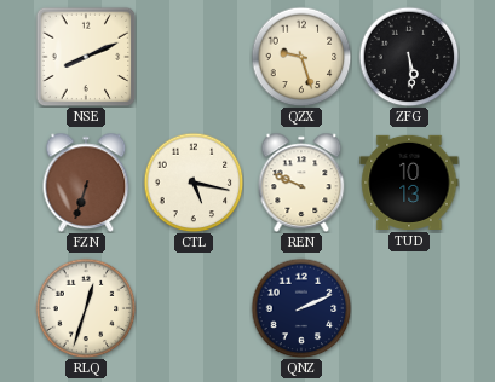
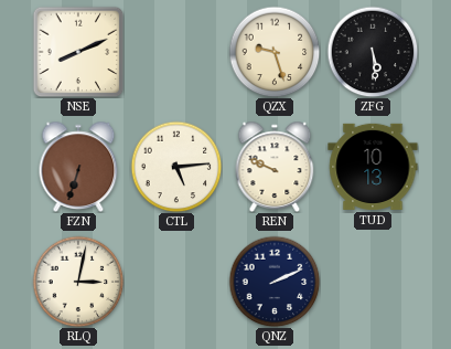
CTL: 5:17 -> 5:14 (176, 167)
RLQ: 12:33 -> 3:02 (78, 282)
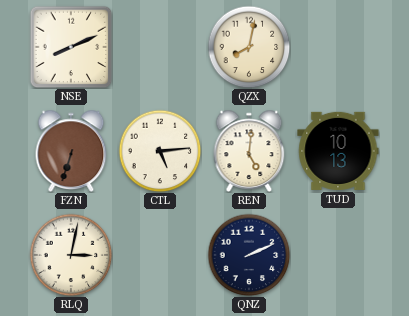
QZX: 9:27 -> 8:02 (249, 47)
ZFG: 5:29 -> none (373, 52)
REN: 9:49 -> 5:01 (249, 151)
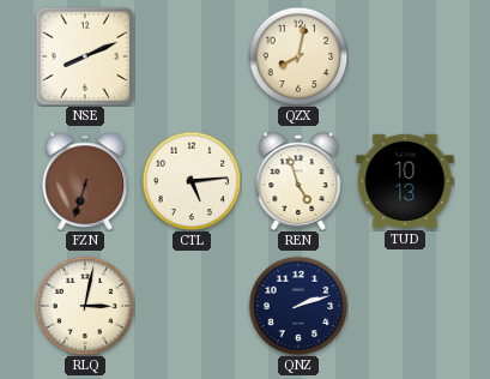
REN: 5:01 -> 4:57 (298, 181)
QNZ: 2:11 -> 2:12 (298, 306)
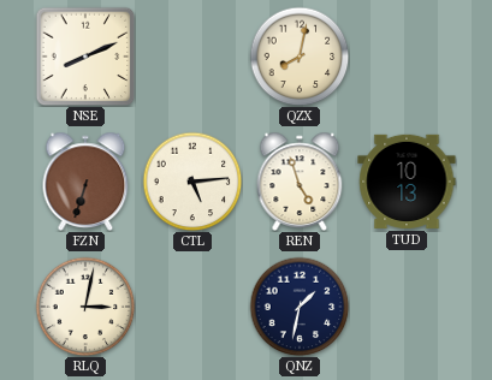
QNZ: 2:12 -> 1:32 (300, 307)
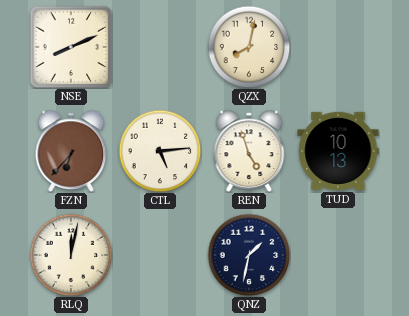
FZN: 6:33 -> 6:37 (71, 151)
RLQ: 3:02 -> 12:02 (71, 255)
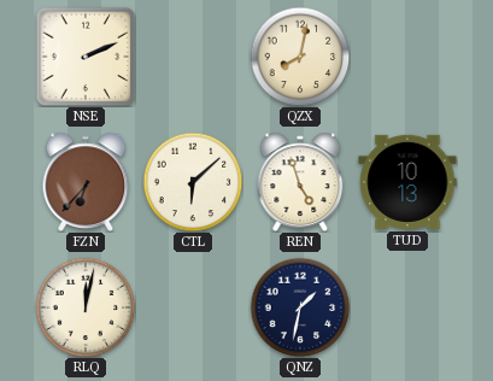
NSE: 8:11 -> 2:11 (86, 57)
CTL: 5:14 -> 6:08 (193, 182)
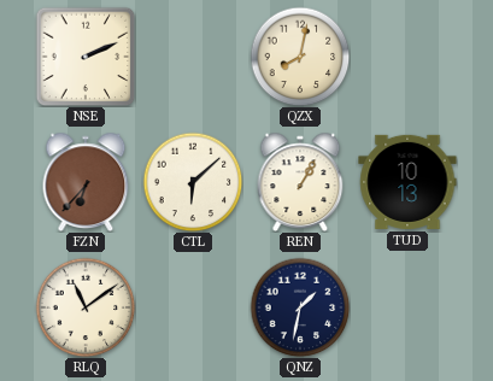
REN: 4:57 -> 1:05 (300, 182)
RLQ: 12:02 -> 11:09 (86, 307)
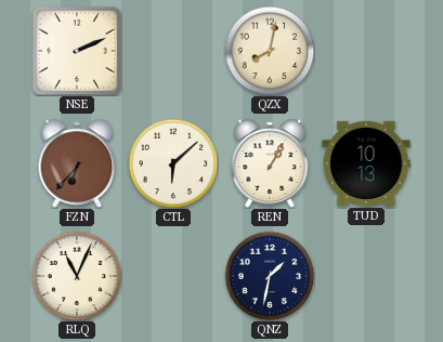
RLQ: 11:09 -> 11:04 (77, 276)
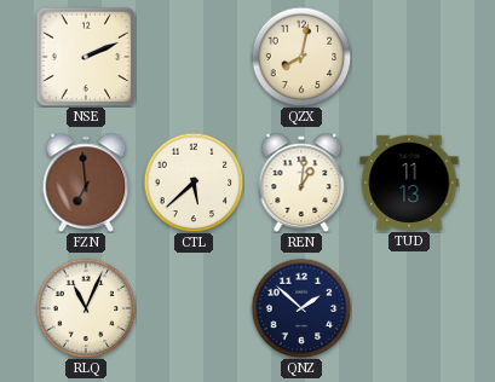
FZN: 6:37 -> 6:59 (86, 183)
CTL: 6:08 -> 5:38 (194, 183)
REN: 1:05 -> 1:01 (301, 183)
TUD: 10:13 -> 11:13 (409, 183)
QNZ: 1:32 -> 1:52 (301, 308)
